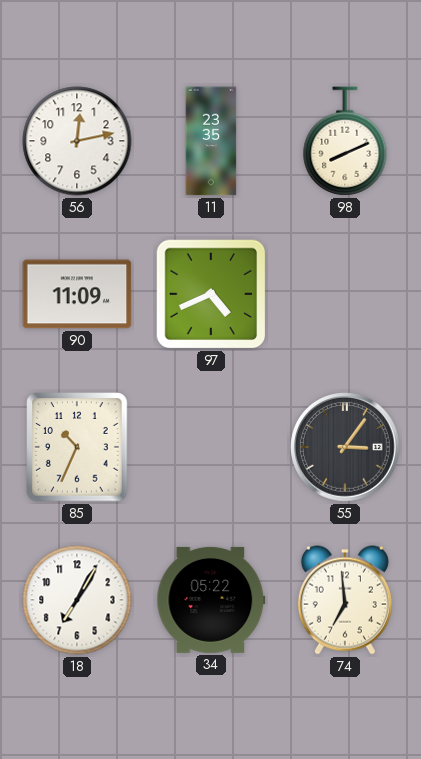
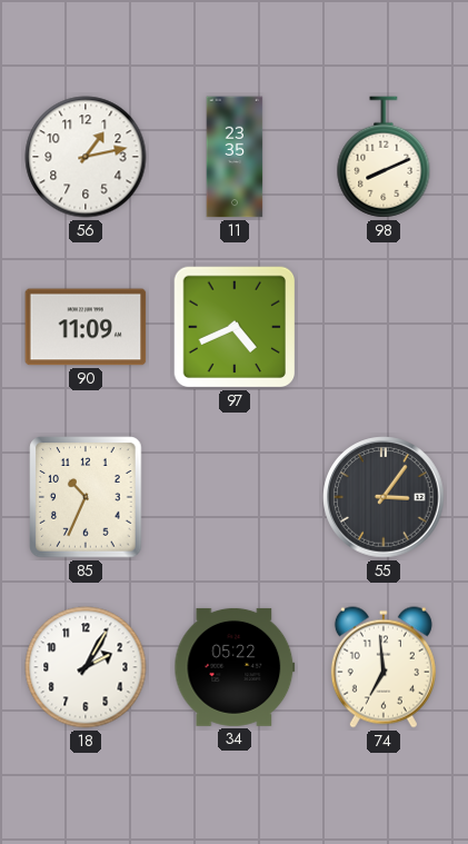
56: 12:13 -> 1:13 (86, 157)
18: 7:05 -> 2:05 (86, 667)
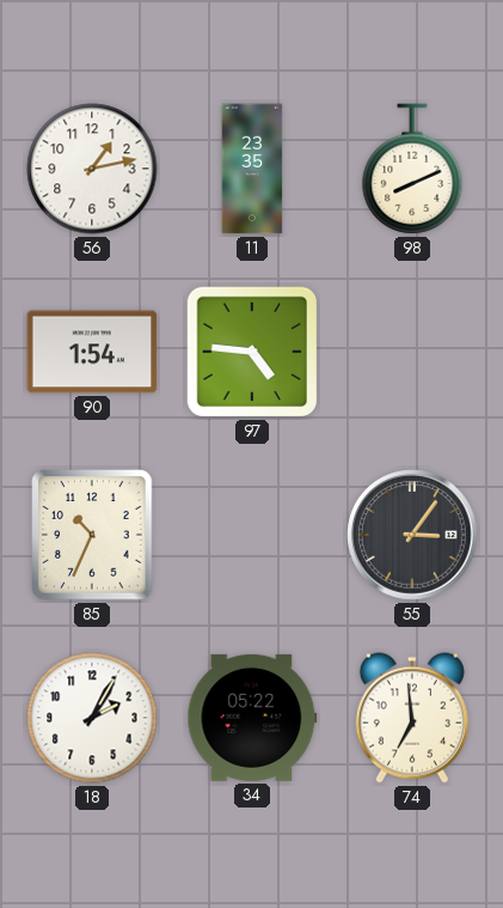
90: 11:09 -> 1:54 (92, 352)
97: 4:41 -> 4:46 (252, 352)
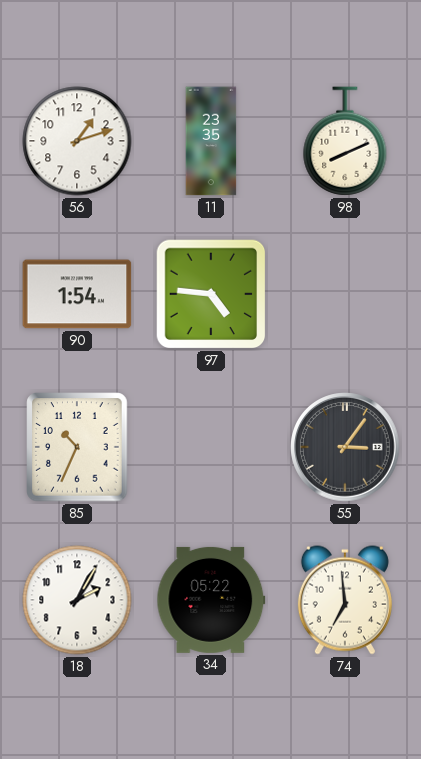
56: 1:13 -> 1:12 (77, 141)
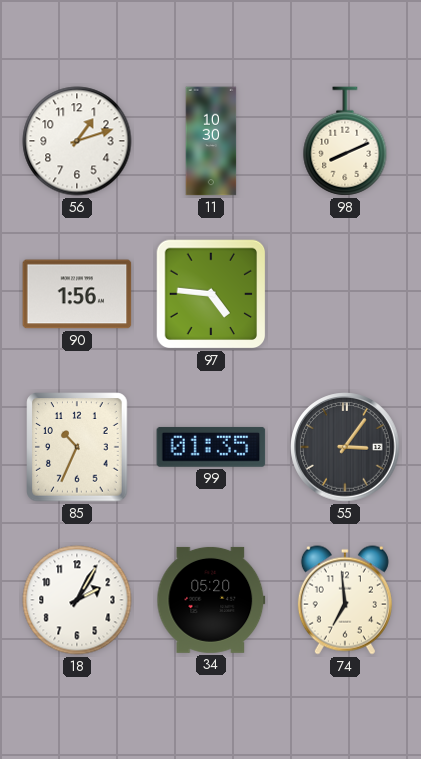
11: 23:35 -> 10:30 (211, 141)
90: 1:54 -> 1:56 (77, 294)
99: none -> 01:35 (211, 447)
34: 05:22 -> 05:20 (211, 600)
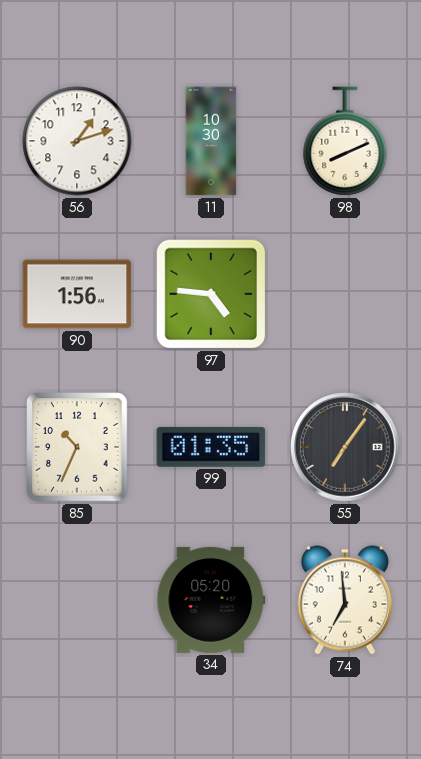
55: 3:06 -> 7:06 (345, 447)
18: 2:05 -> none (77, 600)
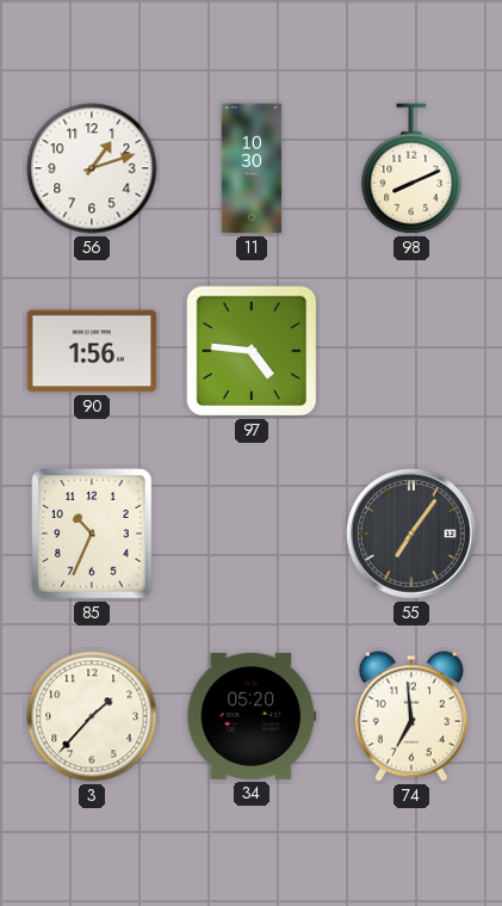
99: 01:35 -> none (211, 447)
3: none -> 1:37 (92, 716)
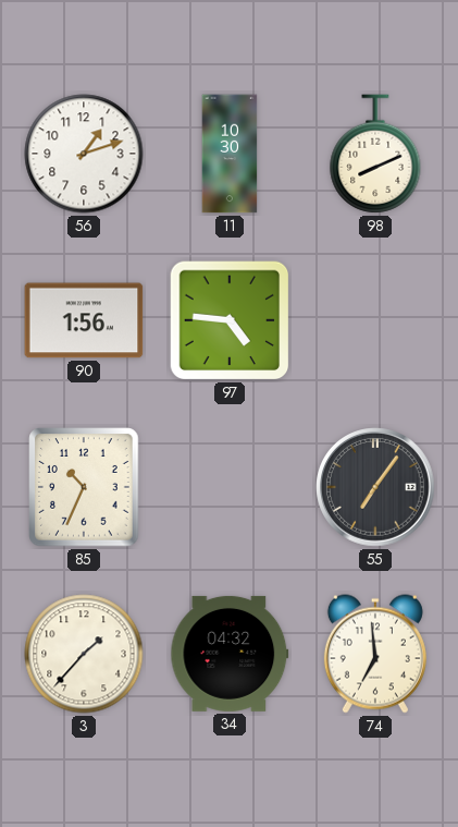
34: 05:20 -> 04:32 (230, 654)
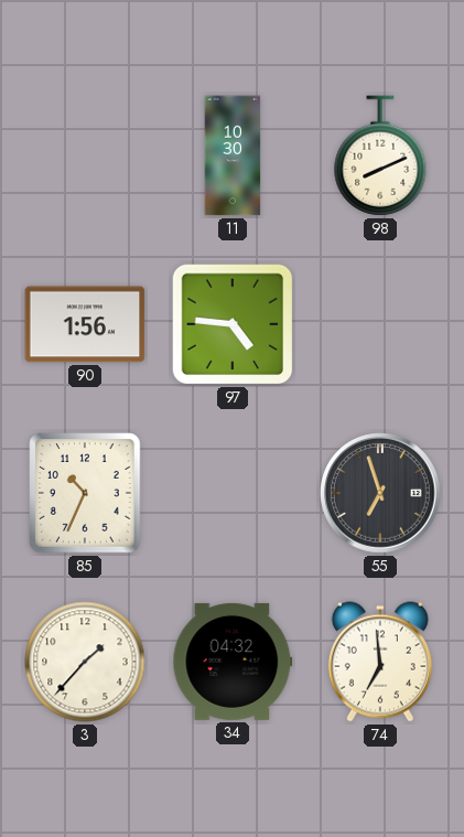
56: 1:12 -> none (84, 154)
55: 7:06 -> 6:57 (380, 493)
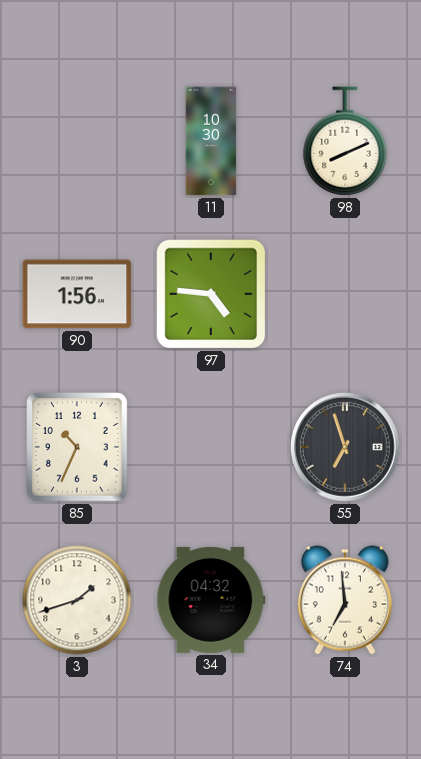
3: 1:37 -> 1:42 (77, 600)
